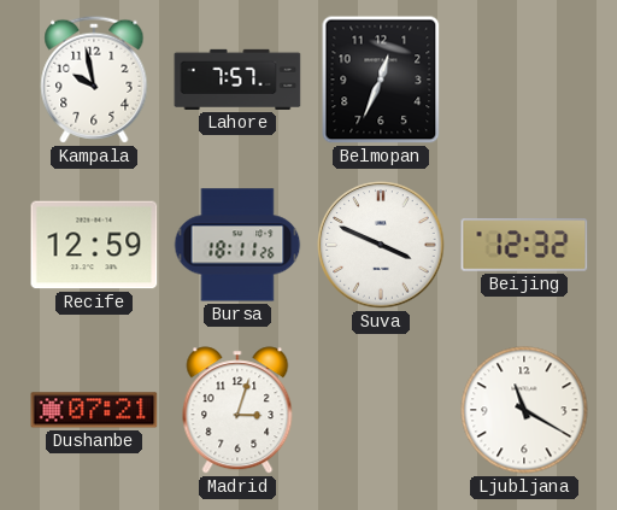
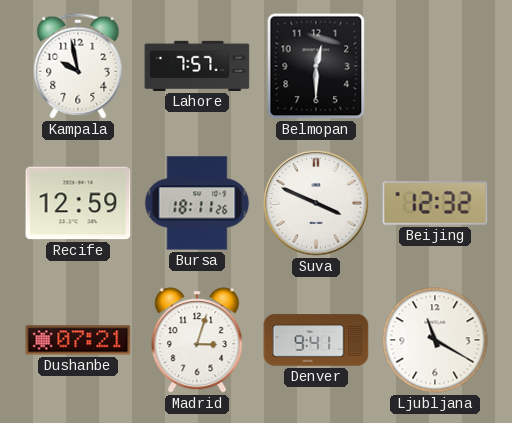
Belmopan: 12:34 -> 12:30 (316, 66)
Denver: none -> 9:41 (316, 340)
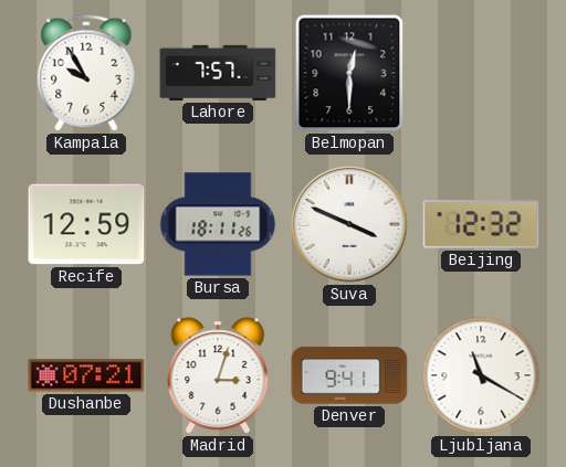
Kampala: 9:58 -> 9:55 (86, 73)
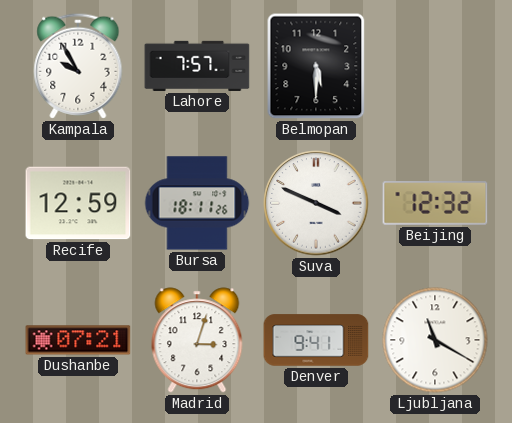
Belmopan: 12:30 -> 5:30 (316, 66)
